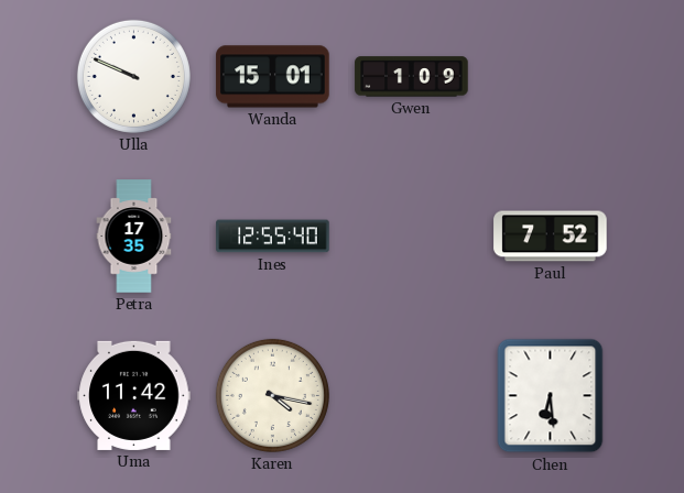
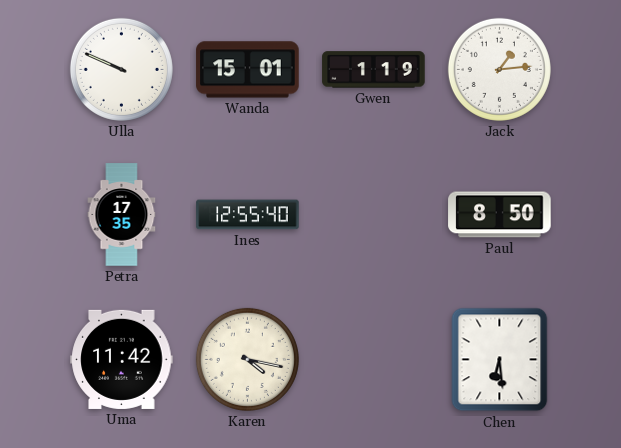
Gwen: 1:09 -> 1:19 (374, 70)
Jack: none -> 1:14 (499, 69)
Paul: 7:52 -> 8:50 (500, 215)
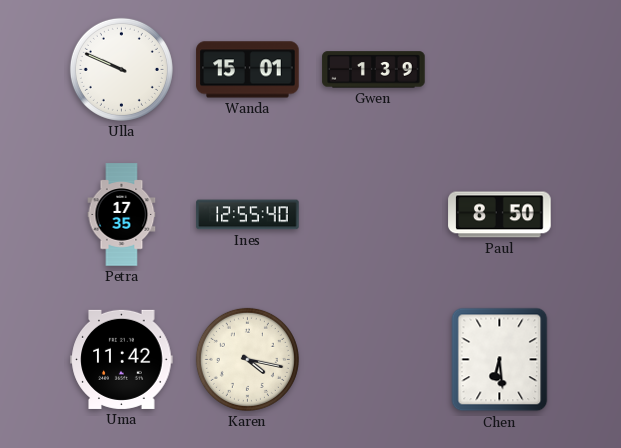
Gwen: 1:19 -> 1:39 (374, 70)
Jack: 1:14 -> none (499, 69)
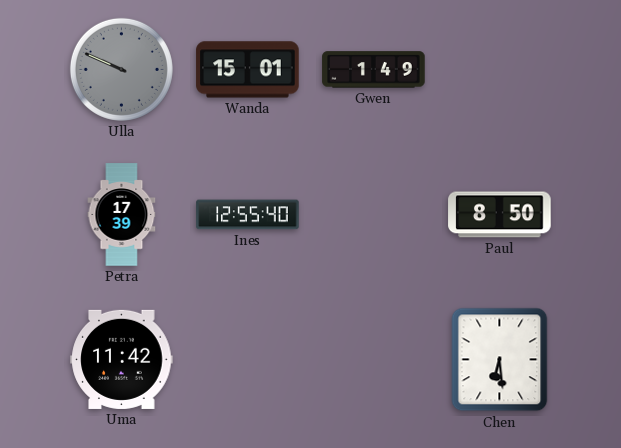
Ulla dial: white -> grey (121, 69)
Gwen: 1:39 -> 1:49 (374, 70)
Petra: 17:35 -> 17:39 (122, 215)
Karen: 4:17 -> none (247, 359)
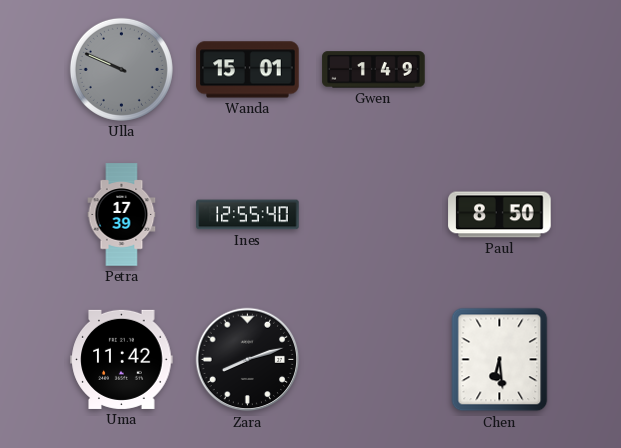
Zara: none -> 8:12 (248, 360)
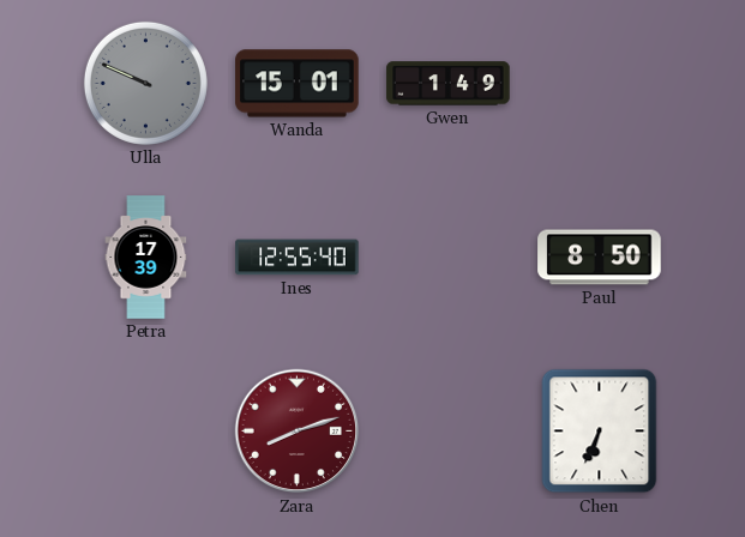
Uma: 11:42 -> none (122, 359)
Zara dial: black -> burgundy (298, 432)
Chen: 6:29 -> 6:34 (600, 432)
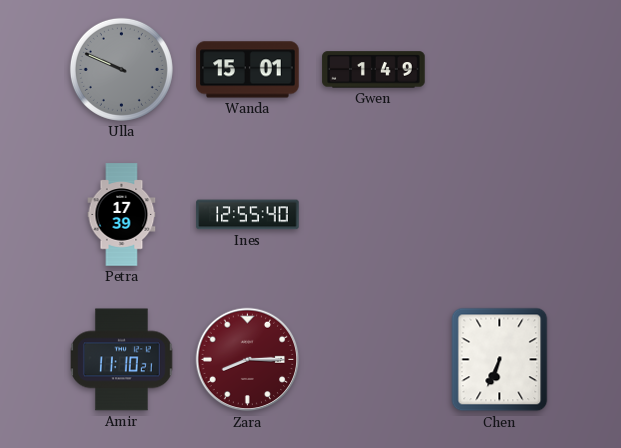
Paul: 8:50 -> none (600, 258)
Amir: none -> 11:10 (122, 360)
Zara: 8:12 -> 8:15 (248, 360)
